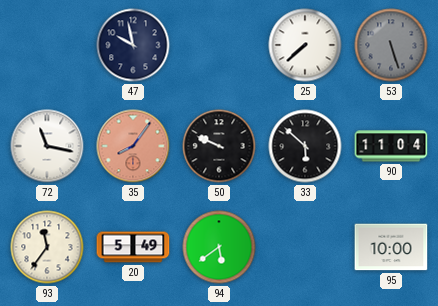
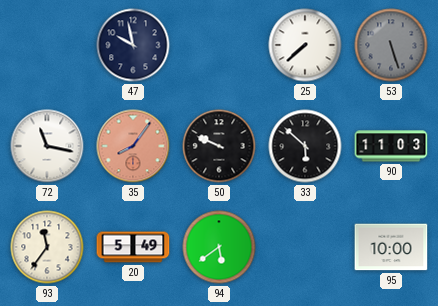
90: 11:04 -> 11:03 (391, 146)
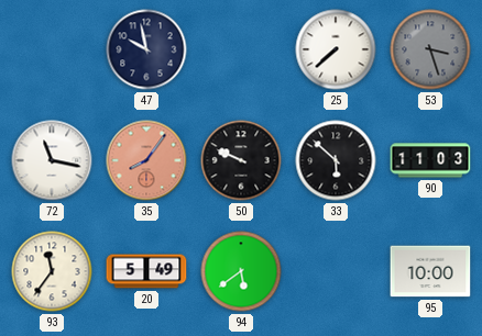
53: 5:27 -> 3:27 (430, 49)
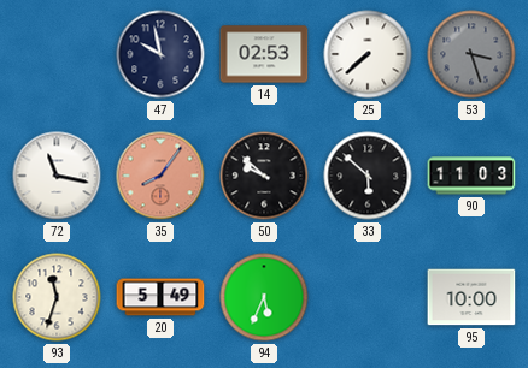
14: none -> 02:53 (264, 54)
50: 9:49 -> 9:52 (264, 176)
93: 11:36 -> 11:33 (57, 297)
94: 5:39 -> 5:34 (264, 297)
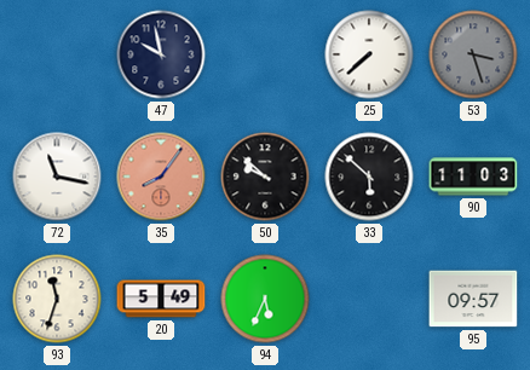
14: 02:53 -> none (264, 54)
95: 10:00 -> 09:57 (473, 299)
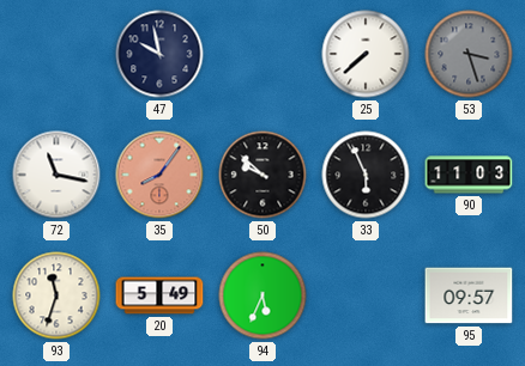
33: 5:52 -> 5:56 (366, 175)
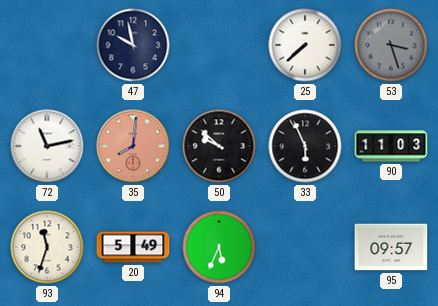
72: 11:17 -> 11:13 (47, 146)
35: 8:06 -> 8:01 (133, 146)
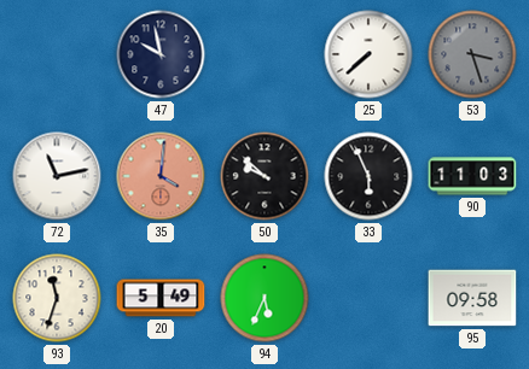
35: 8:01 -> 4:01 (161, 176)
95: 09:57 -> 09:58 (472, 298)
